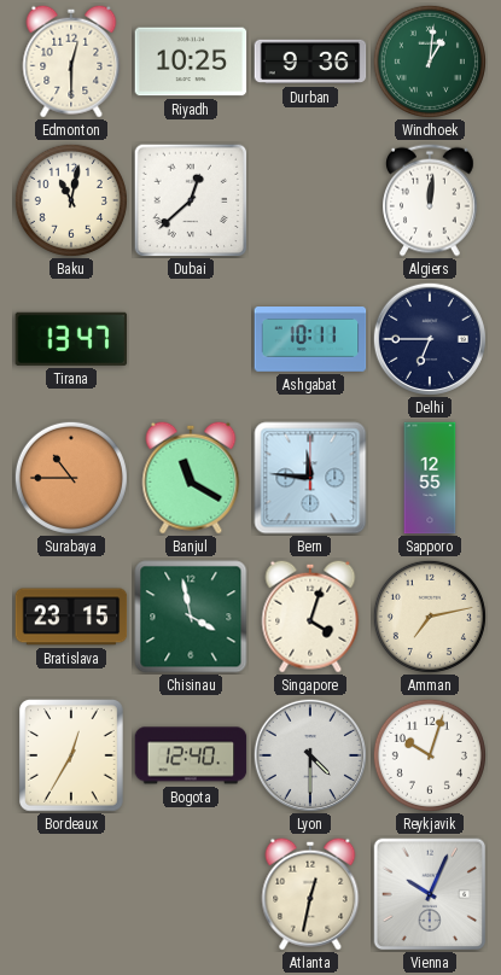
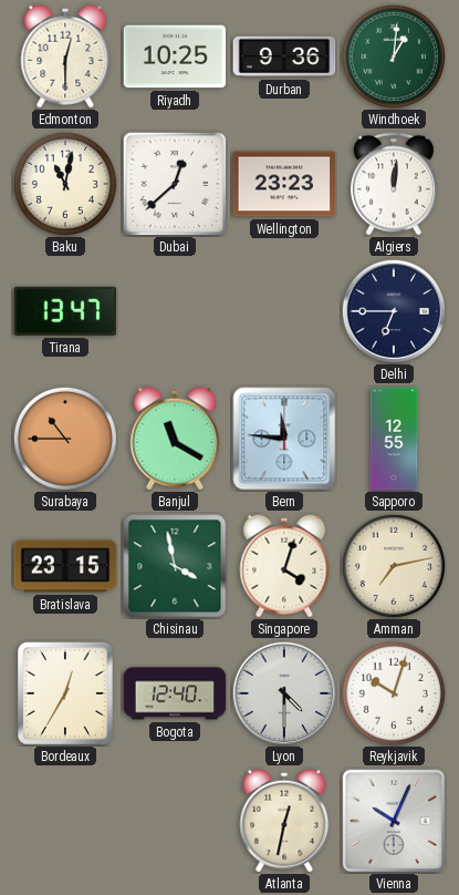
Wellington: none -> 23:23 (284, 184)
Ashgabat: 10:11 -> none (310, 340)
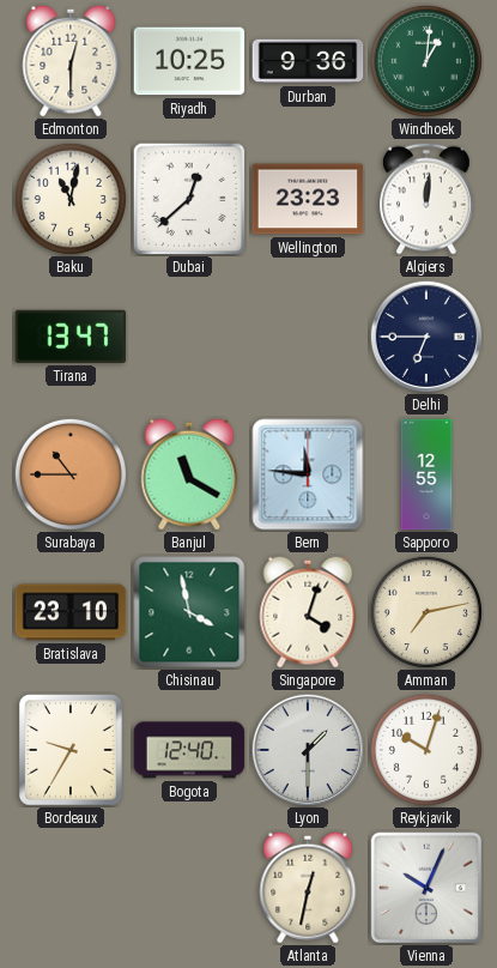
Bratislava: 23:15 -> 23:10 (71, 612)
Bordeaux: 12:35 -> 9:35 (72, 750)
Lyon: 4:30 -> 1:30 (307, 749)
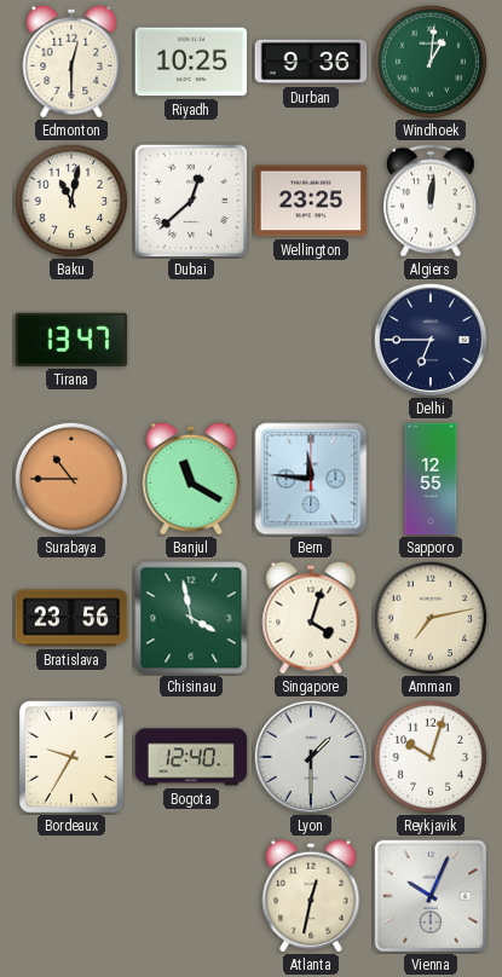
Wellington: 23:23 -> 23:25 (311, 201)
Bratislava: 23:10 -> 23:56 (71, 618)
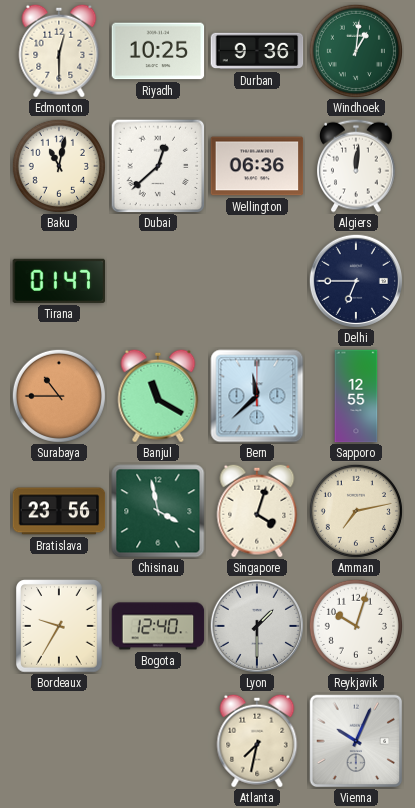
Wellington: 23:25 -> 06:36 (257, 166)
Tirana: 13:47 -> 01:47 (59, 281)
Bern: 11:46 -> 11:38 (257, 396)
Atlanta: 12:32 -> 7:32 (257, 741)
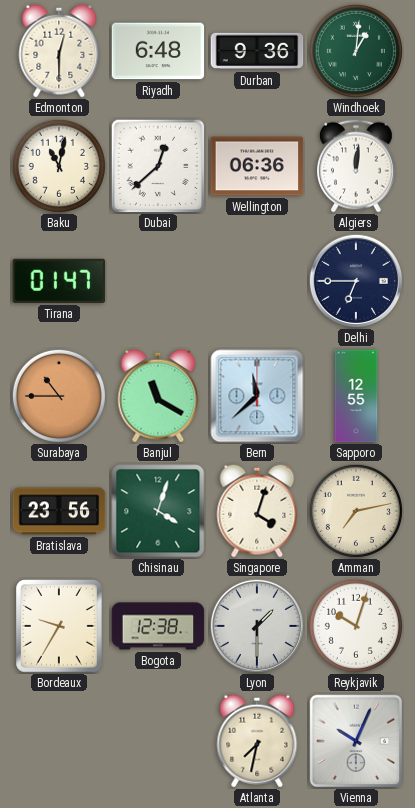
Riyadh: 10:25 -> 6:48 (158, 51)
Chisinau: 3:58 -> 4:03 (158, 511)
Bogota: 12:40 -> 12:38 (158, 626)
